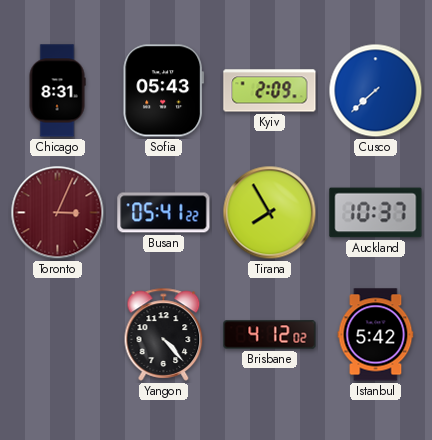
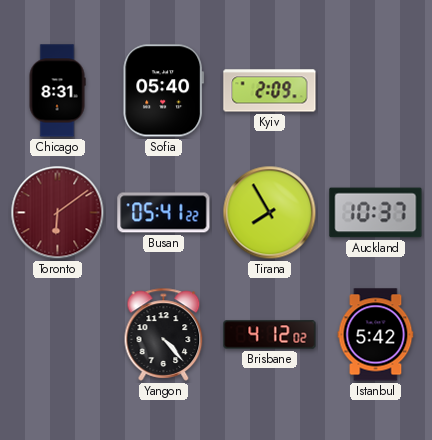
Sofia: 05:43 -> 05:40 (164, 91)
Cusco: 7:38 -> none (376, 91)
Toronto: 3:04 -> 6:09 (58, 213)
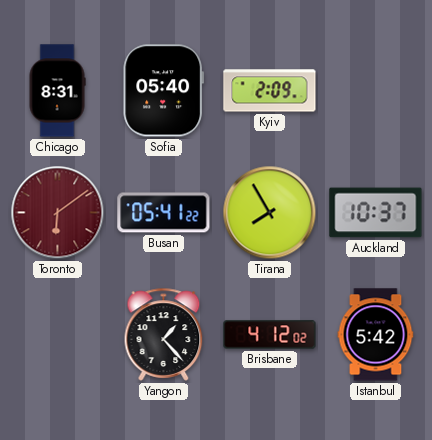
Yangon: 4:23 -> 1:23 (164, 334)
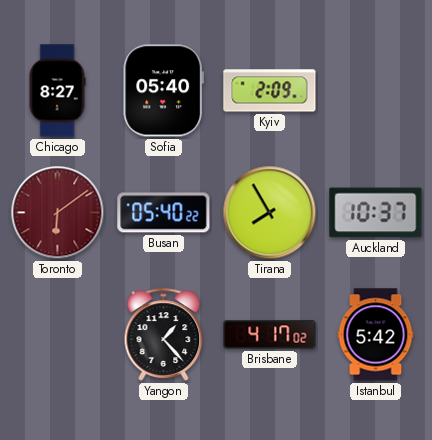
Chicago: 8:31 -> 8:27 (57, 91)
Busan: 05:41 -> 05:40 (164, 213)
Brisbane: 4:12 -> 4:17 (270, 335)
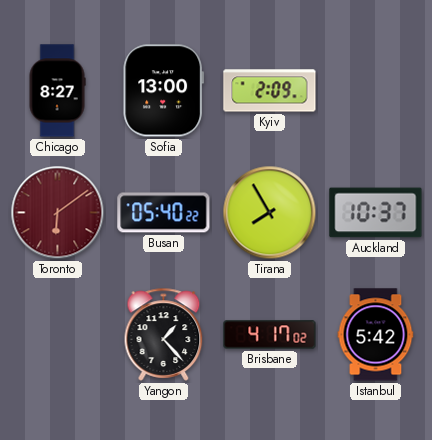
Sofia: 05:40 -> 13:00 (164, 91)
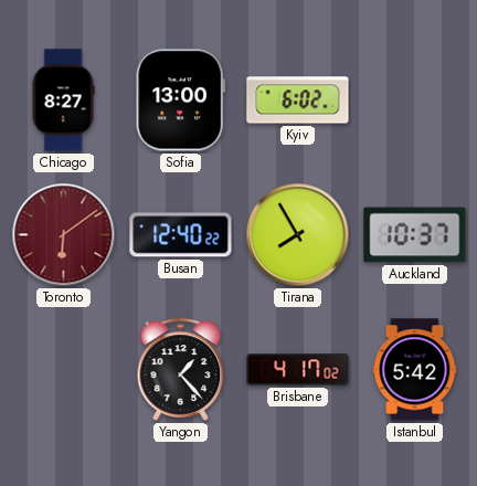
Kyiv: 2:09 -> 6:02 (298, 101)
Busan: 05:40 -> 12:40 (181, 235)
